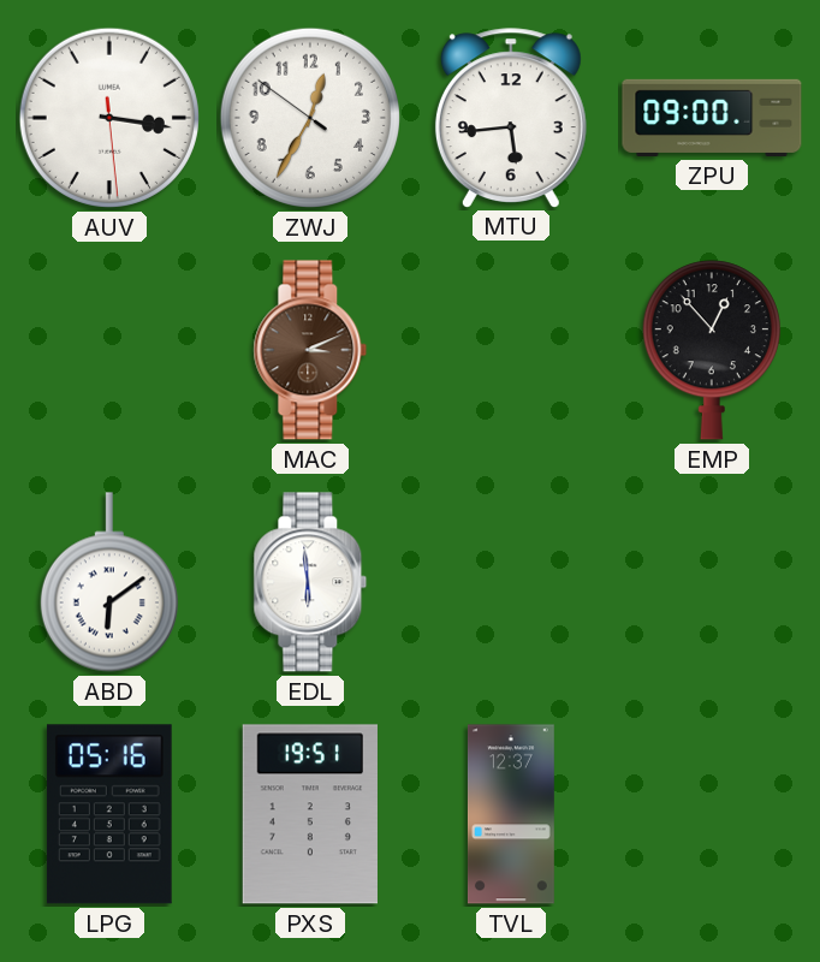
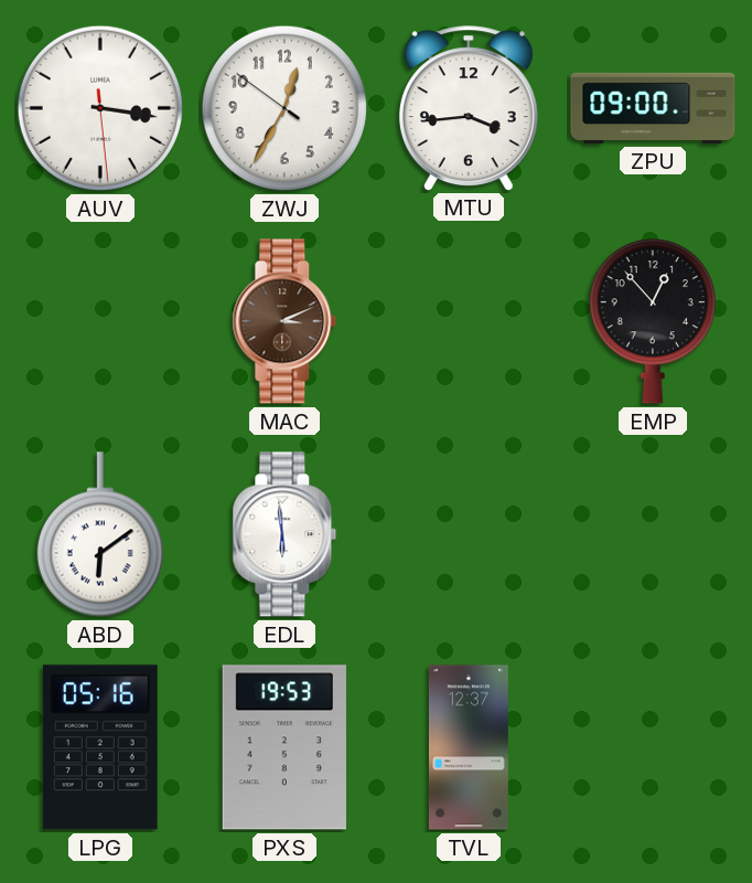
MTU: 5:44 -> 3:44 (469, 108)
PXS: 19:51 -> 19:53 (284, 747)
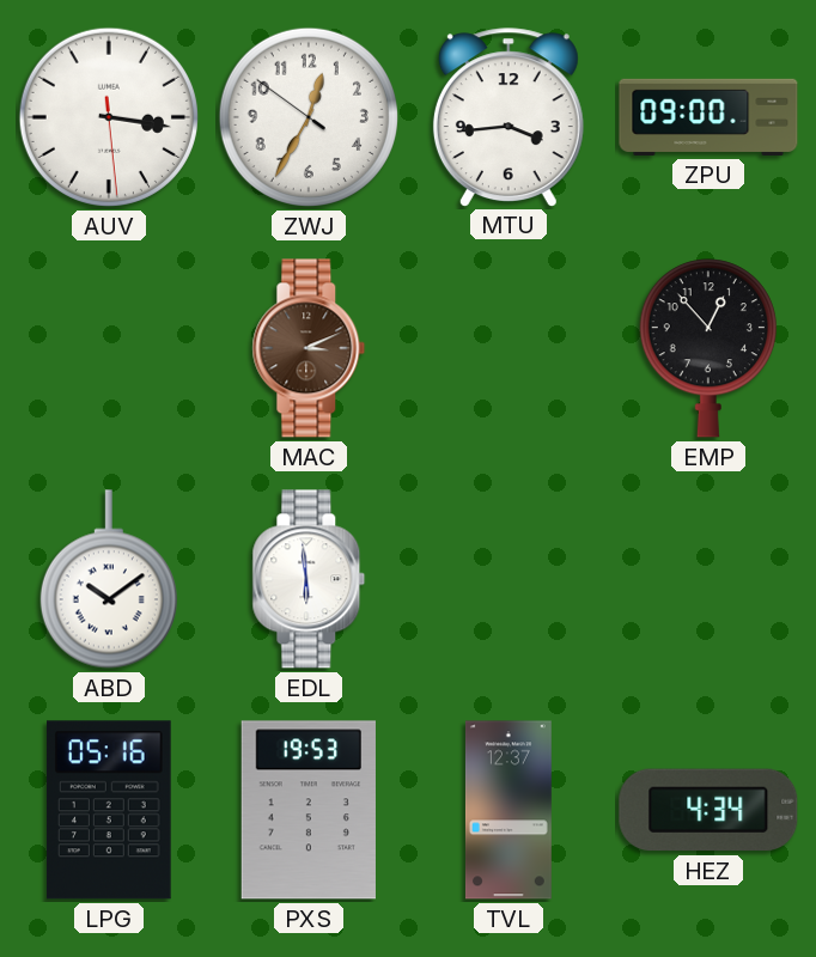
ABD: 6:09 -> 10:09 (109, 579)
HEZ: none -> 4:34 (708, 810)
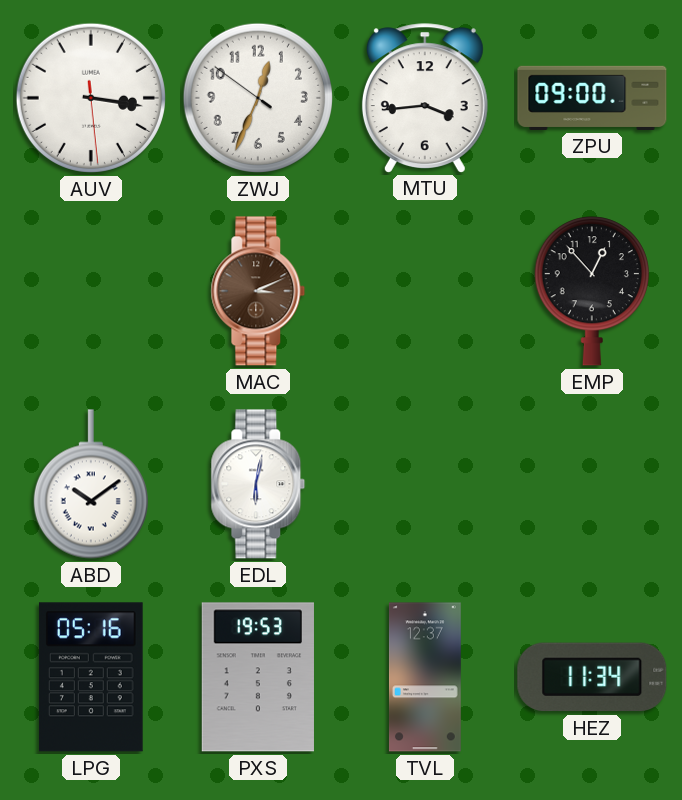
ZWJ: 12:34 -> 12:33 (258, 98)
EDL: 5:59 -> 6:02 (258, 484)
HEZ: 4:34 -> 11:34 (592, 677)
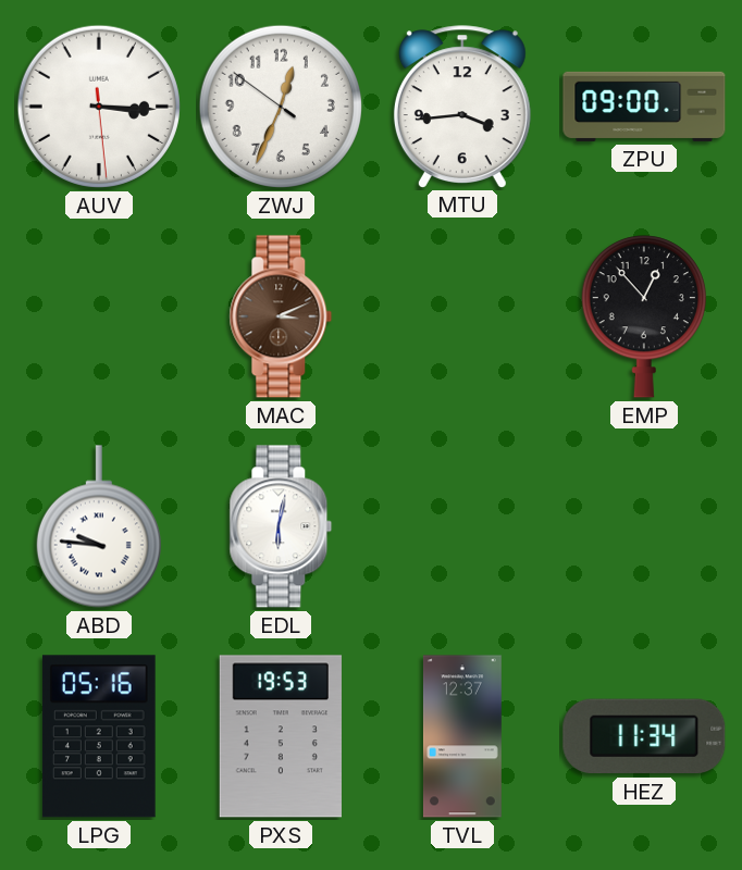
AUV: 3:16 -> 3:15 (99, 107)
ABD: 10:09 -> 9:46 (99, 526)
